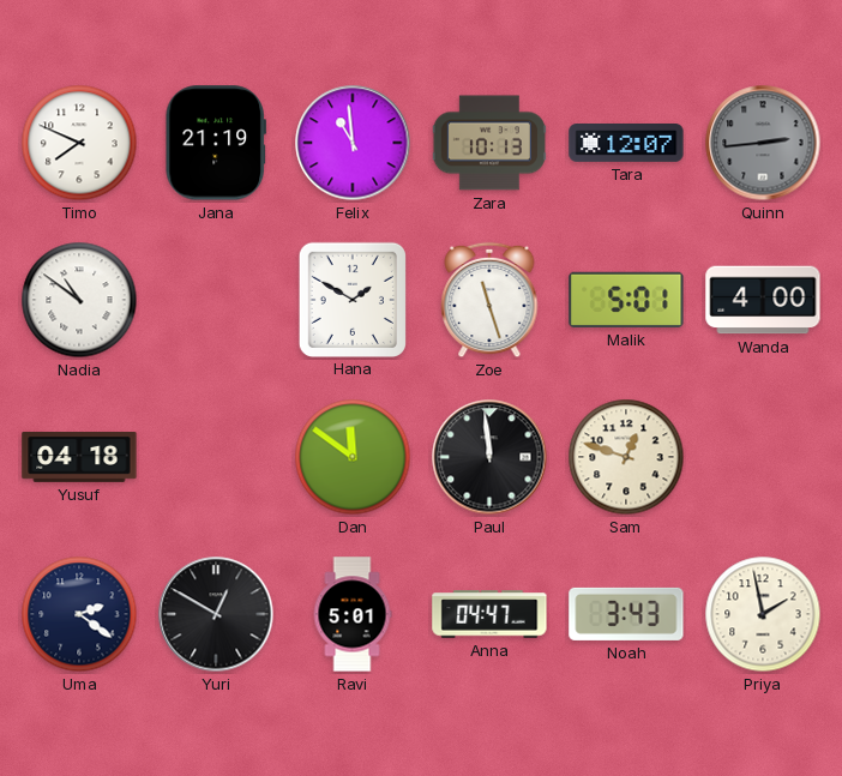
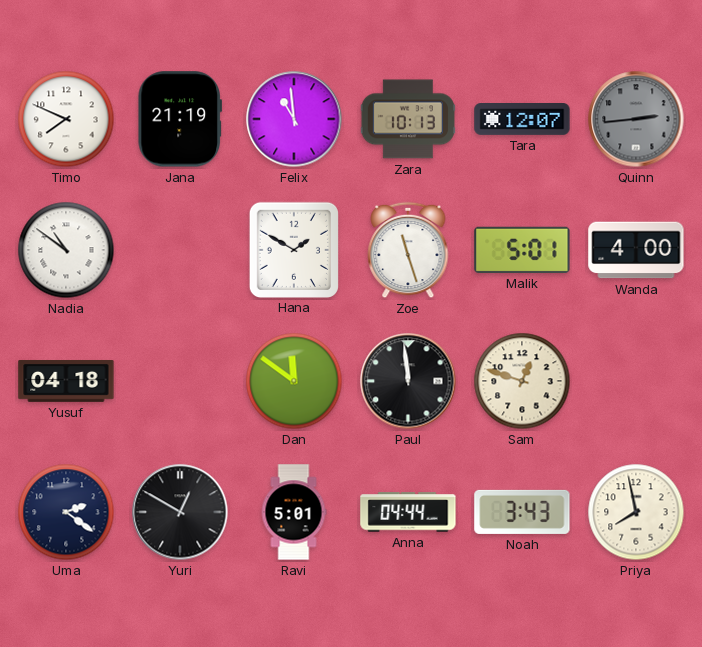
Anna: 04:47 -> 04:44 (408, 512)
Priya: 1:58 -> 7:58 (636, 512)
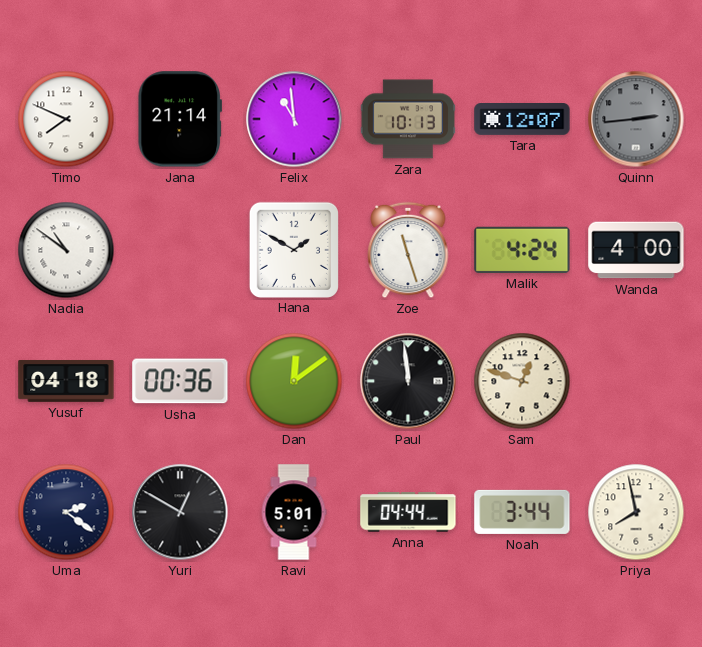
Jana: 21:19 -> 21:14 (179, 119)
Malik: 5:01 -> 4:24 (522, 250)
Usha: none -> 00:36 (180, 381)
Dan: 11:51 -> 12:09 (294, 381)
Noah: 3:43 -> 3:44 (522, 512)
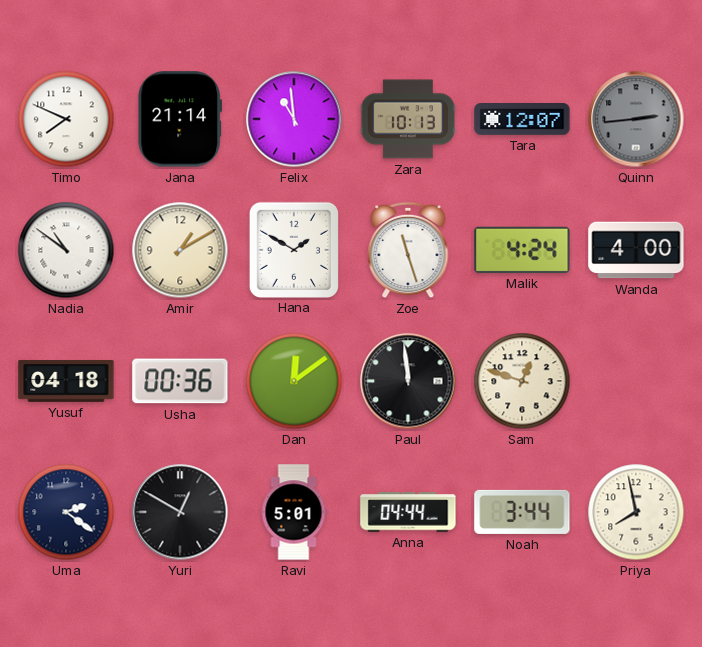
Amir: none -> 1:10 (180, 250)
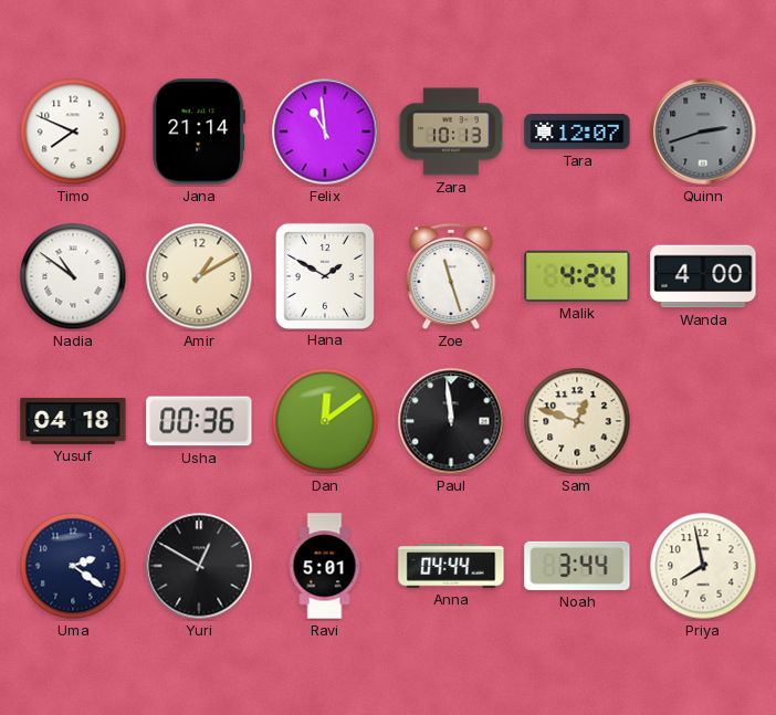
Quinn: 2:44 -> 2:42 (703, 132)
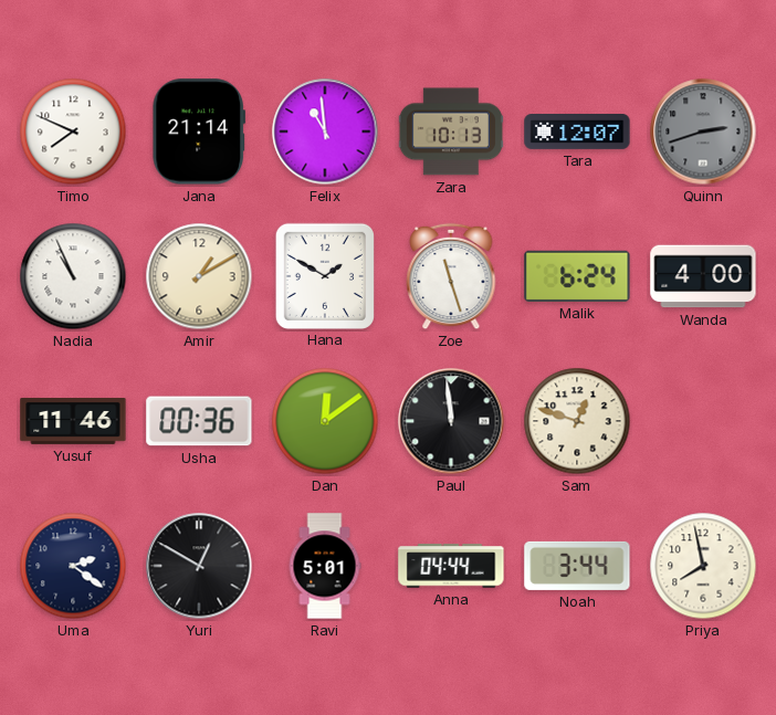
Nadia: 10:51 -> 10:56 (73, 276)
Malik: 4:24 -> 6:24 (577, 276)
Yusuf: 04:18 -> 11:46 (73, 422)
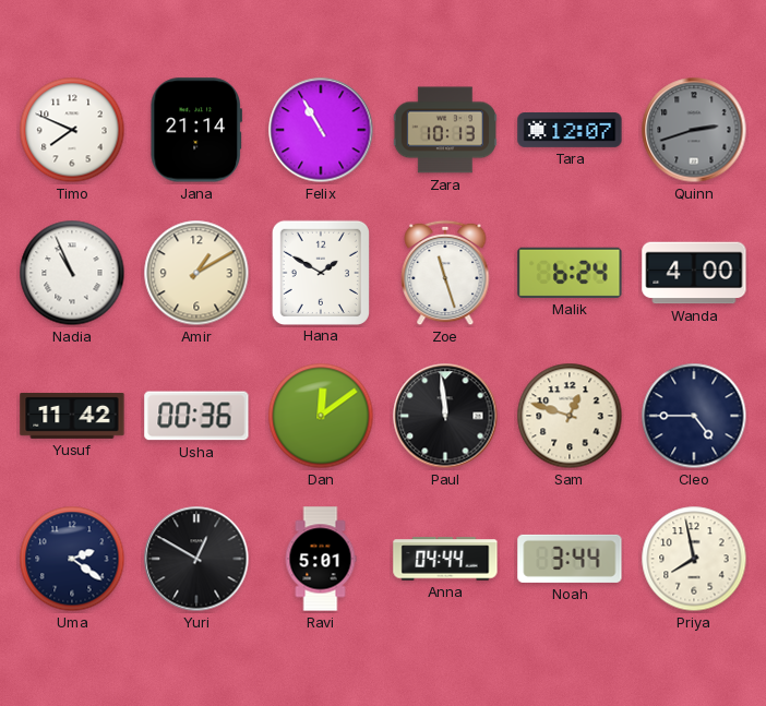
Felix: 10:59 -> 10:55 (321, 130)
Yusuf: 11:46 -> 11:42 (72, 417)
Cleo: none -> 4:45 (694, 416)
